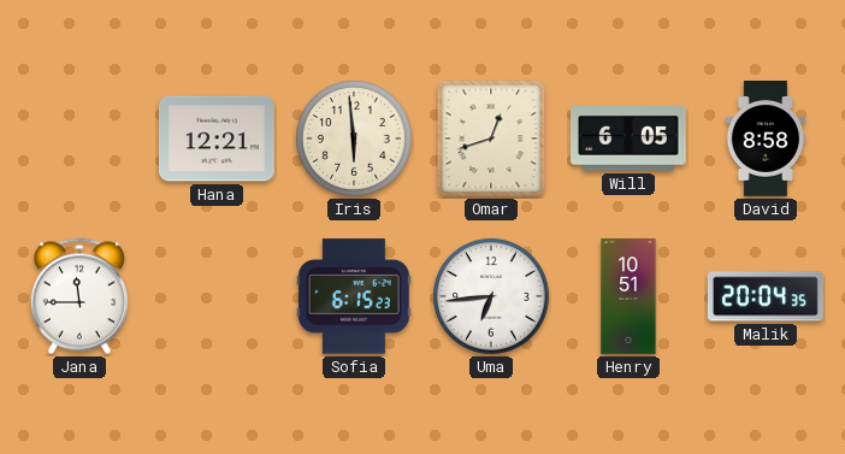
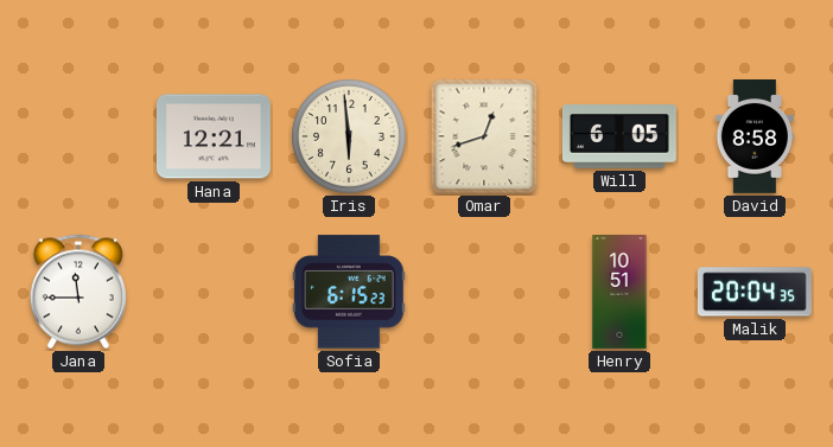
Uma: 6:44 -> none (492, 297)
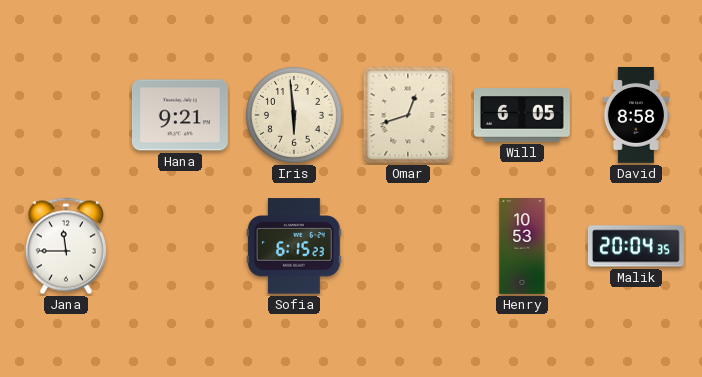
Hana: 12:21 -> 9:21 (180, 115)
Henry: 10:51 -> 10:53 (522, 247)
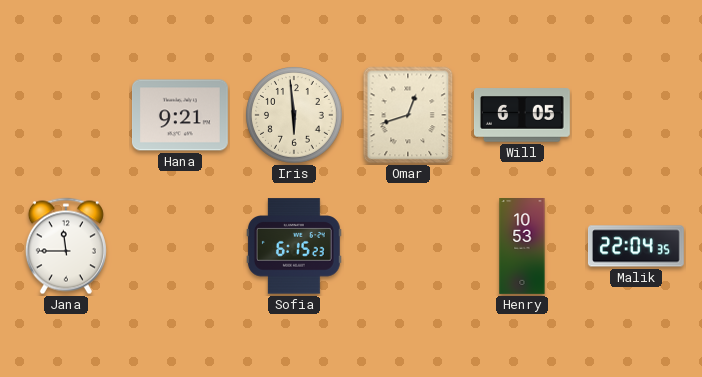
David: 8:58 -> none (635, 116)
Malik: 20:04 -> 22:04 (636, 246)
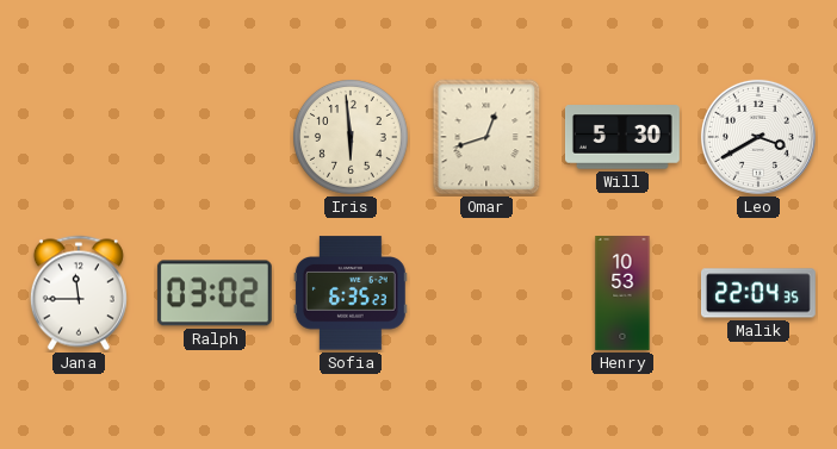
Hana: 9:21 -> none (180, 115)
Will: 6:05 -> 5:30 (622, 137)
Leo: none -> 3:40 (758, 137)
Ralph: none -> 03:02 (215, 293)
Sofia: 6:15 -> 6:35 (351, 293)
